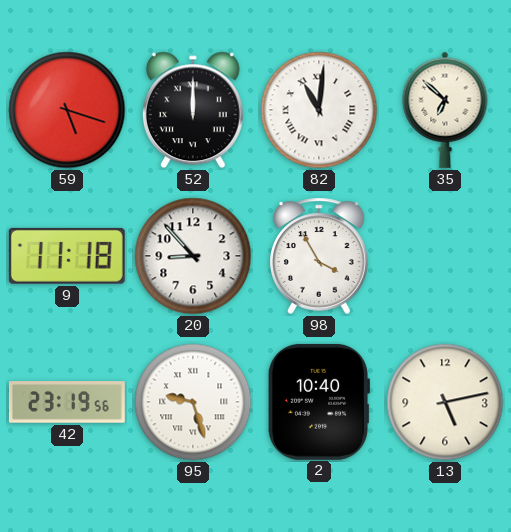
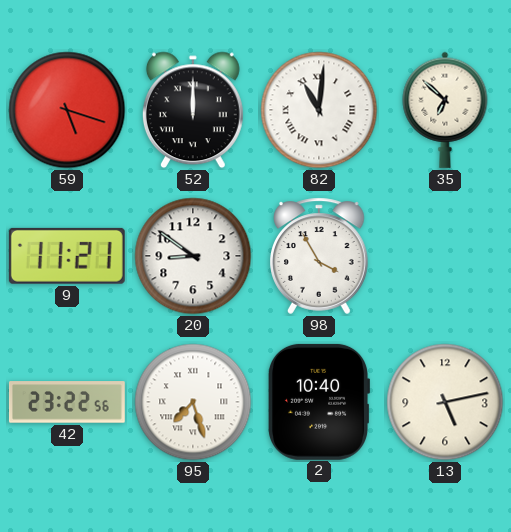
9: 11:18 -> 11:21 (67, 256)
20: 8:53 -> 8:51 (193, 256)
42: 23:19 -> 23:22 (67, 402)
95: 9:27 -> 7:27 (193, 402)
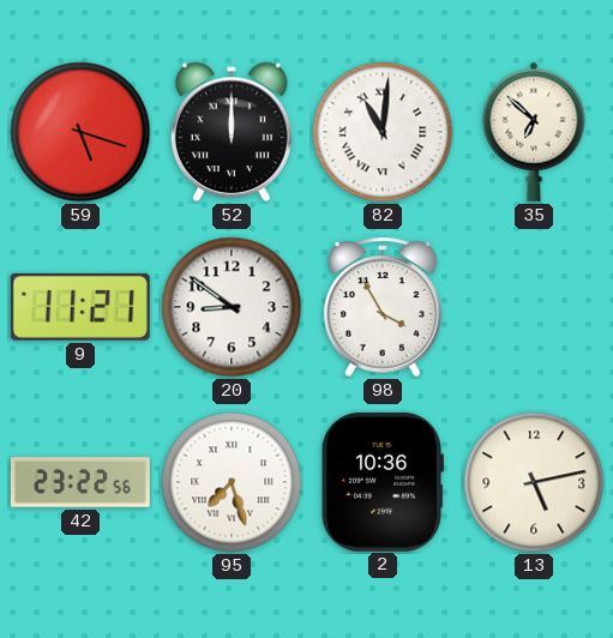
2: 10:40 -> 10:36 (383, 482)
